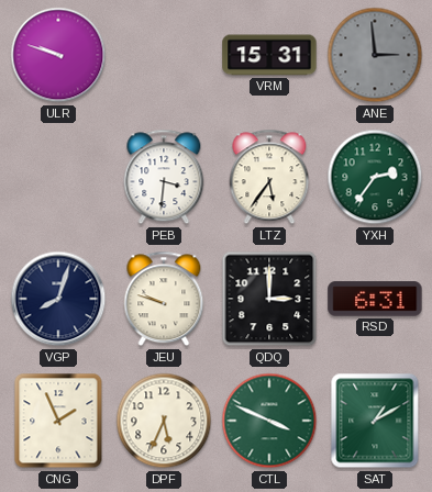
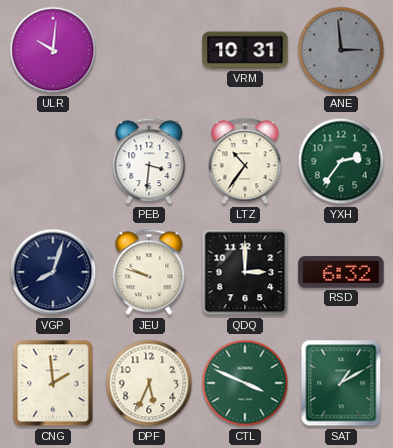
ULR: 9:48 -> 10:01 (53, 50)
VRM: 15:31 -> 10:31 (245, 50)
LTZ: 5:36 -> 10:36 (245, 161)
RSD: 6:31 -> 6:32 (341, 272)
CNG: 1:56 -> 1:59 (53, 383)
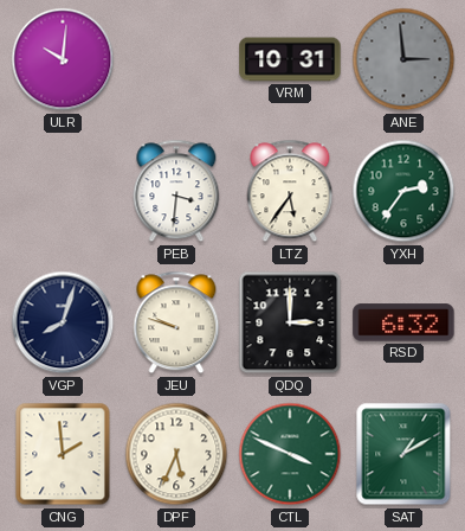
LTZ: 10:36 -> 5:36 (290, 191)
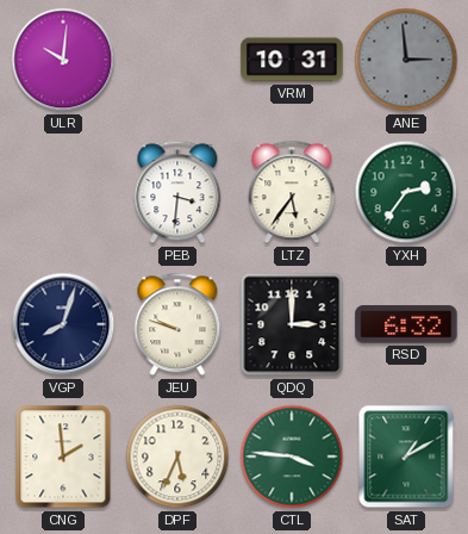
CTL: 3:49 -> 3:46 (292, 457)
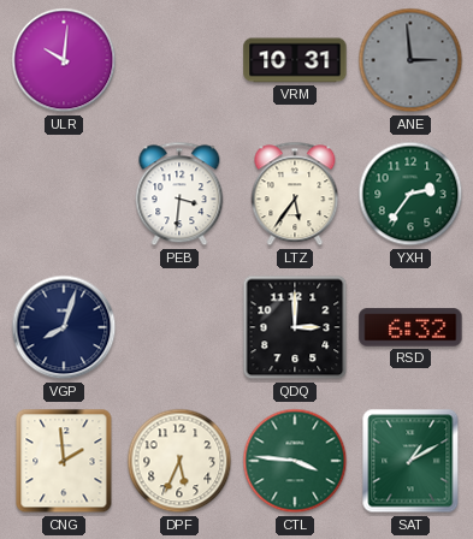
JEU: 9:48 -> none (177, 324)
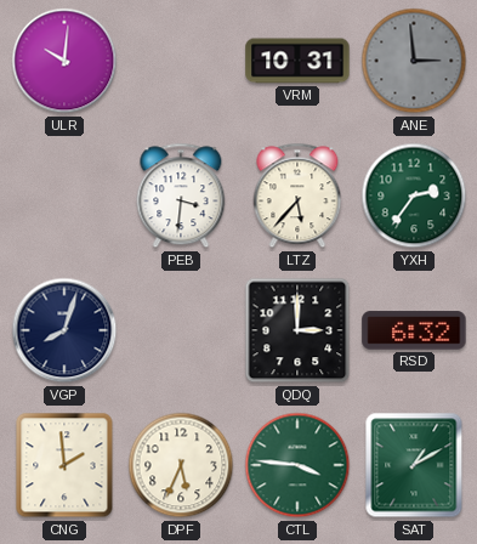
LTZ: 5:36 -> 5:37 (297, 195)
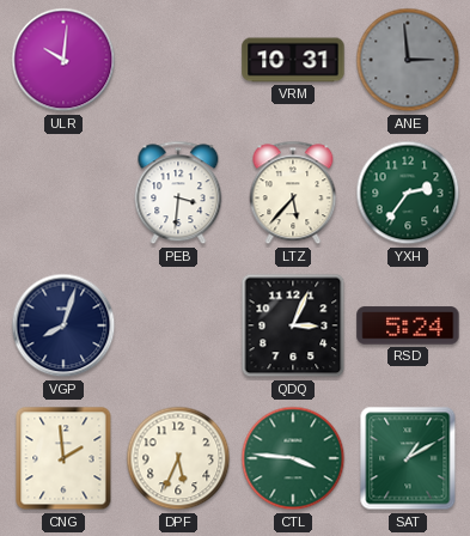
QDQ: 3:00 -> 3:04 (293, 325)
RSD: 6:32 -> 5:24 (408, 325)
